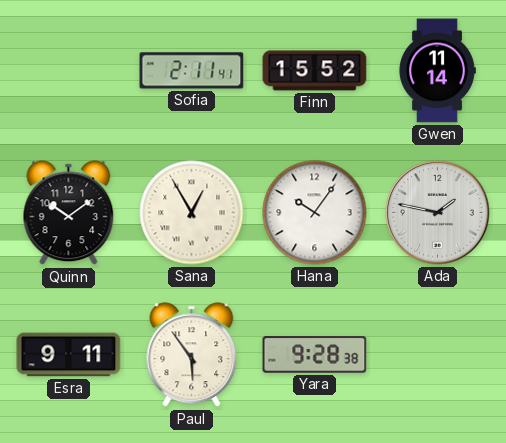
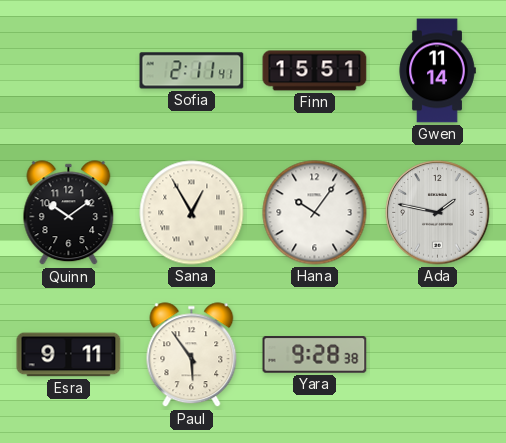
Finn: 15:52 -> 15:51 (315, 71)
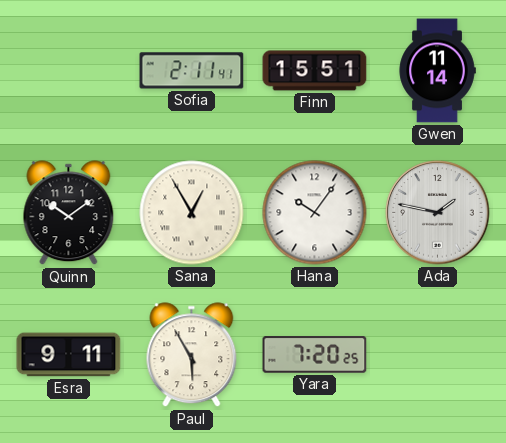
Paul: 5:54 -> 5:55 (192, 355)
Yara: 9:28 -> 7:20 (315, 355)
